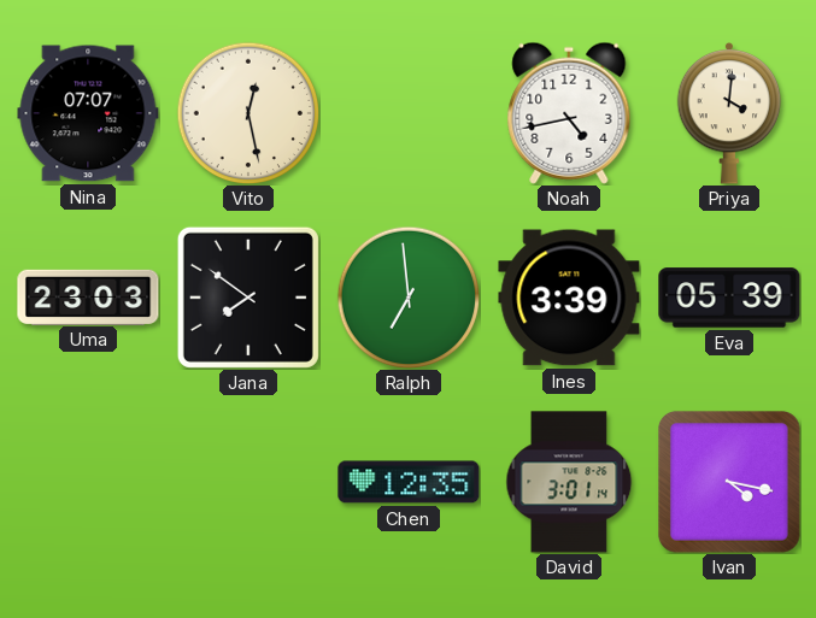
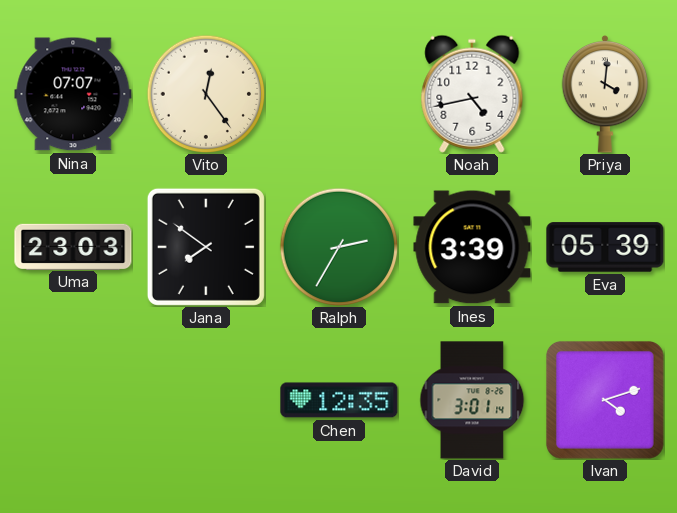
Vito: 12:28 -> 12:24 (206, 94)
Ralph: 6:59 -> 2:35 (339, 247)
Ivan: 4:17 -> 4:12 (605, 400)
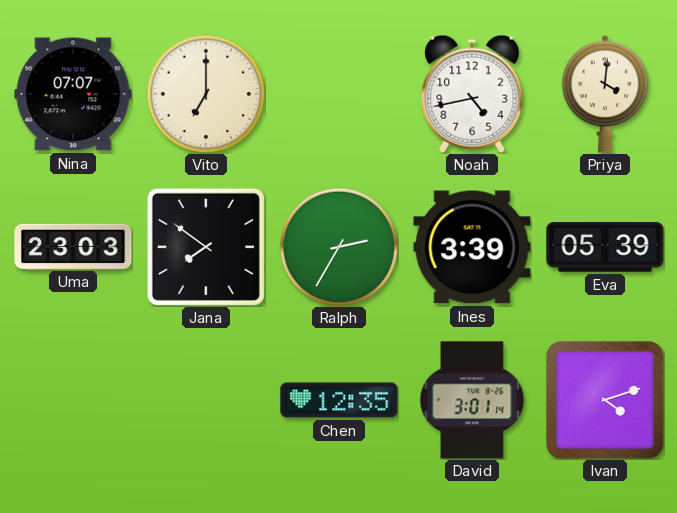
Vito: 12:24 -> 7:00 (206, 94)
